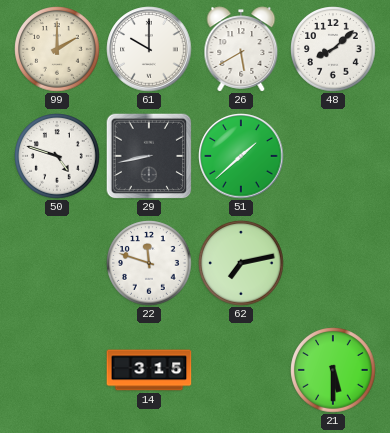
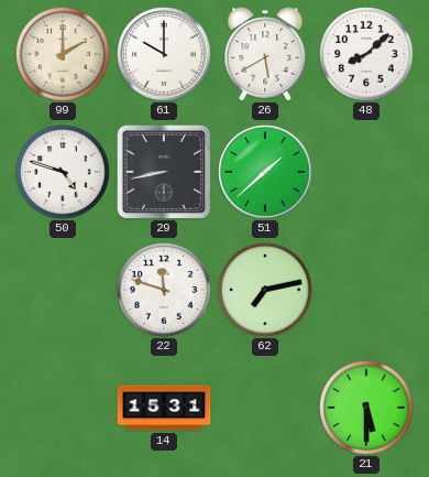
14: 3:15 -> 15:31 (164, 408)
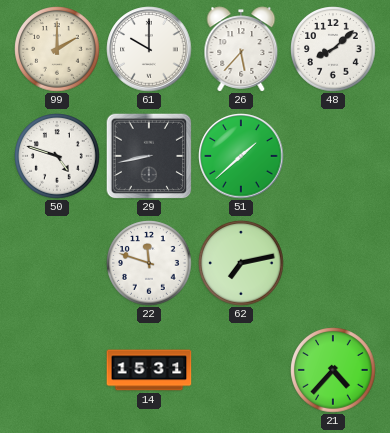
26: 5:40 -> 5:37 (241, 49)
21: 5:30 -> 4:37 (333, 370)
